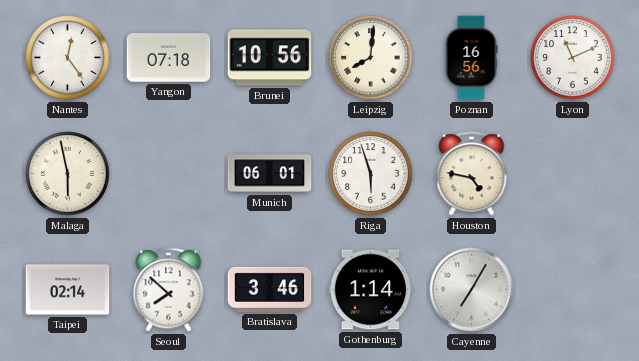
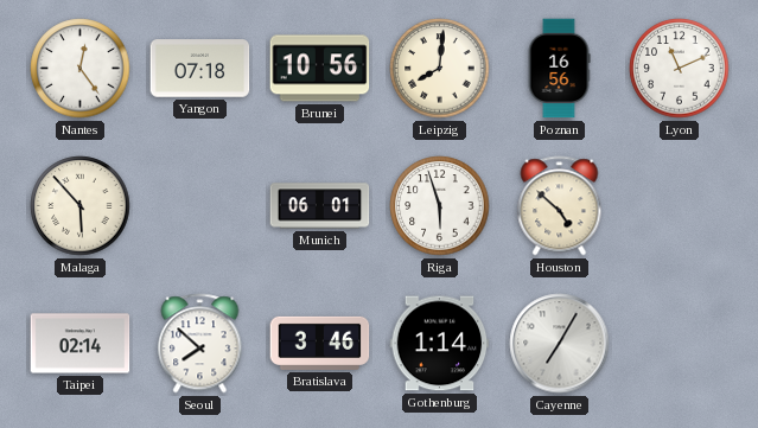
Malaga: 5:58 -> 5:53 (81, 206)
Houston: 4:47 -> 4:52 (560, 206)
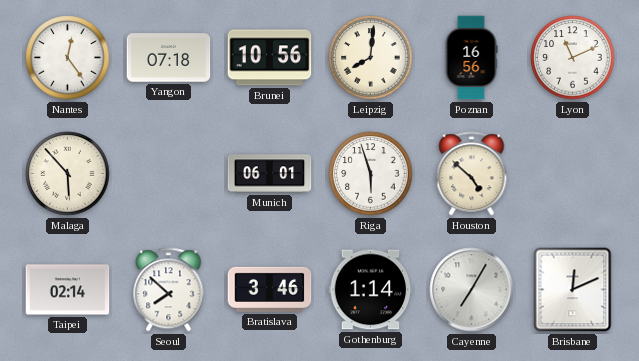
Brisbane: none -> 12:11 (573, 290)
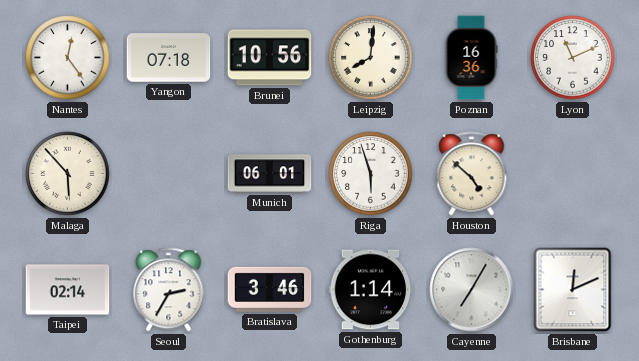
Poznan: 16:56 -> 16:36 (471, 58)
Seoul: 7:52 -> 2:35 (169, 290)
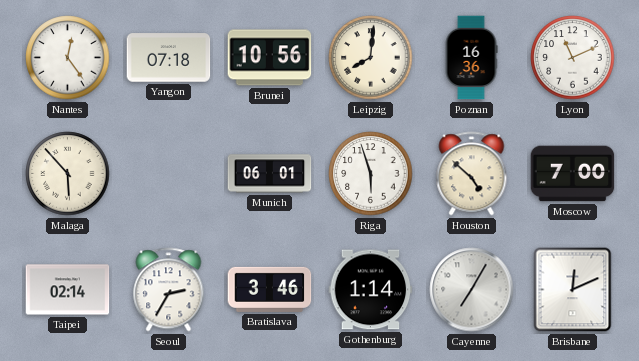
Moscow: none -> 7:00 (573, 174)
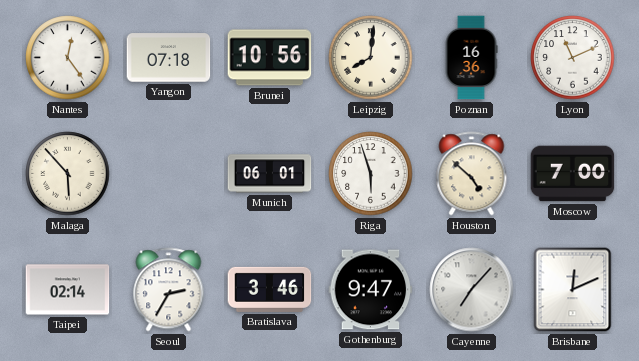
Gothenburg: 1:14 -> 9:47 (371, 290)
Cayenne: 7:05 -> 7:07 (472, 290)
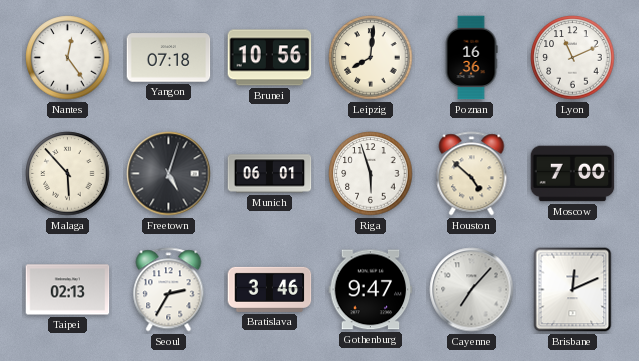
Freetown: none -> 5:03 (169, 174)
Taipei: 02:14 -> 02:13 (68, 290)
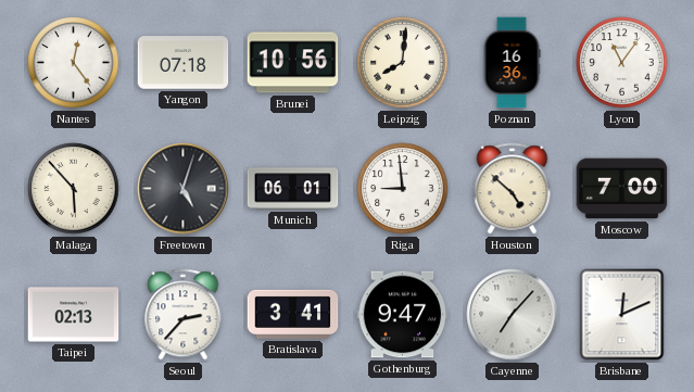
Lyon: 11:11 -> 11:06 (622, 63)
Riga: 5:57 -> 8:59 (403, 189)
Seoul: 2:35 -> 2:37 (184, 315)
Bratislava: 3:46 -> 3:41 (293, 314)
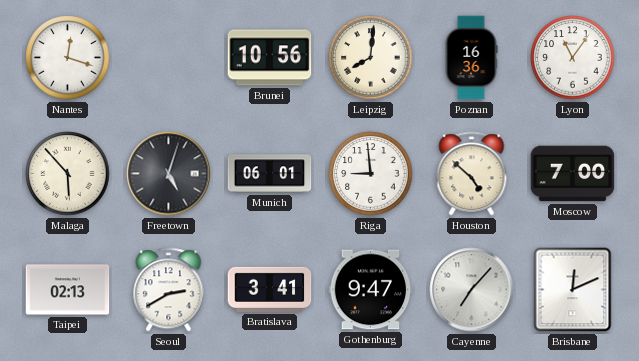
Nantes: 12:24 -> 12:18 (68, 58)
Yangon: 07:18 -> none (184, 63)
Seoul: 2:37 -> 2:40 (169, 290)
